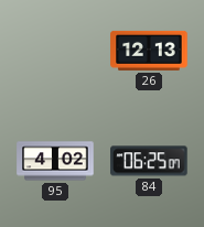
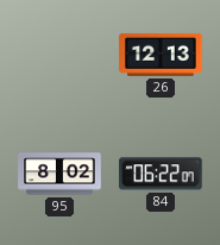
95: 4:02 -> 8:02 (59, 174)
84: 06:25 -> 06:22 (161, 174)
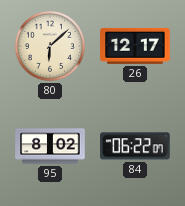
80: none -> 6:08 (50, 46)
26: 12:13 -> 12:17 (135, 46)
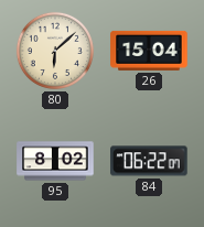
26: 12:17 -> 15:04 (149, 51)
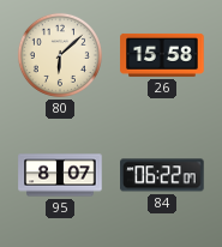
26: 15:04 -> 15:58 (162, 55)
95: 8:02 -> 8:07 (60, 175)
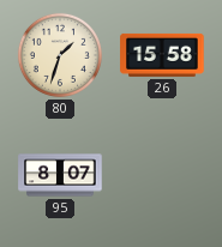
80: 6:08 -> 1:33 (60, 55)
84: 06:22 -> none (162, 175)
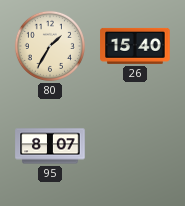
80: 1:33 -> 1:35 (50, 46)
26: 15:58 -> 15:40 (135, 46)
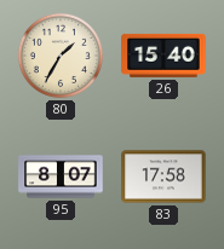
83: none -> 17:58 (163, 176)
